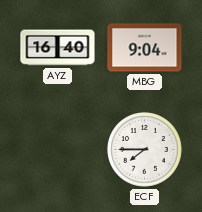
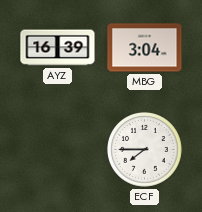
AYZ: 16:40 -> 16:39 (58, 48)
MBG: 9:04 -> 3:04 (145, 48)
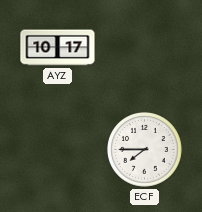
AYZ: 16:39 -> 10:17 (58, 48)
MBG: 3:04 -> none (145, 48)
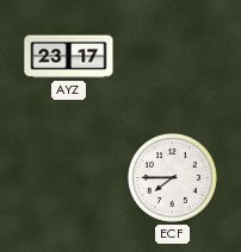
AYZ: 10:17 -> 23:17 (69, 57)
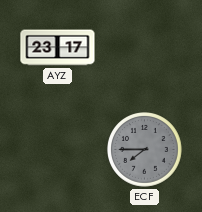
ECF dial: white -> grey (145, 150)
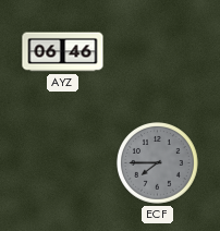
AYZ: 23:17 -> 06:46 (63, 52)
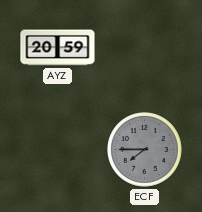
AYZ: 06:46 -> 20:59 (58, 48)
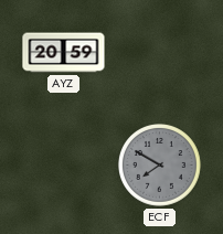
ECF: 7:45 -> 7:50 (160, 166)
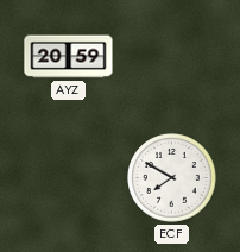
ECF dial: grey -> white (172, 178)
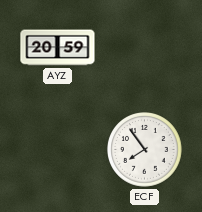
ECF: 7:50 -> 7:54 (145, 150)
